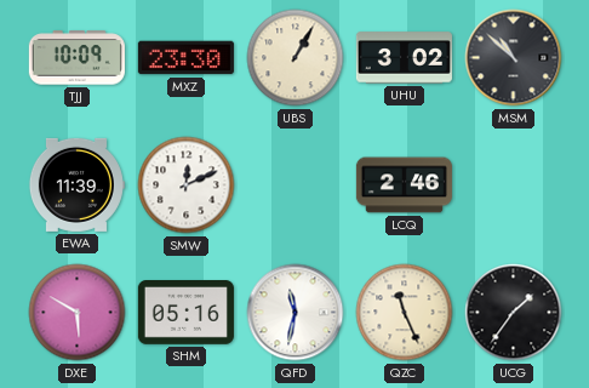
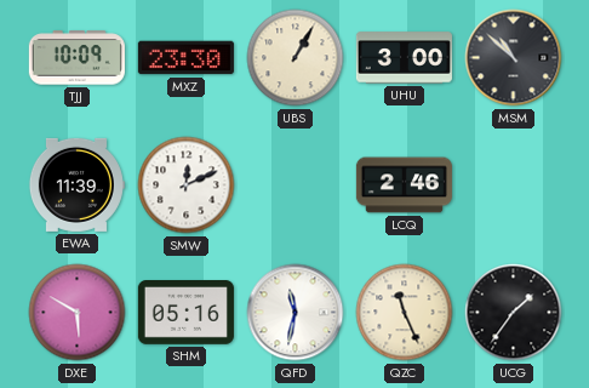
UHU: 3:02 -> 3:00 (404, 58)
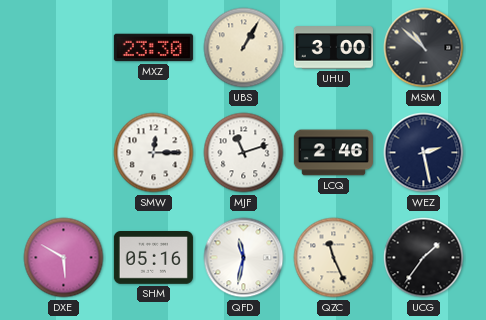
TJJ: 10:09 -> none (76, 58)
EWA: 11:39 -> none (76, 184)
SMW: 12:11 -> 12:15 (154, 153)
MJF: none -> 11:12 (244, 153)
WEZ: none -> 2:28 (424, 153)
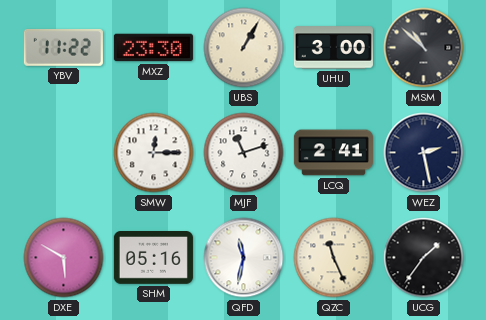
YBV: none -> 11:22 (63, 47)
LCQ: 2:46 -> 2:41 (333, 153)
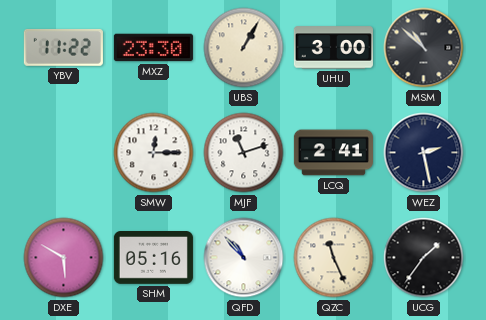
QFD: 11:32 -> 10:53 (244, 258)
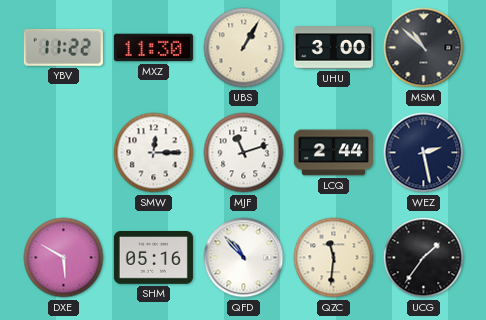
MXZ: 23:30 -> 11:30 (153, 48)
LCQ: 2:41 -> 2:44 (333, 153)
QZC: 11:26 -> 11:31 (334, 258)
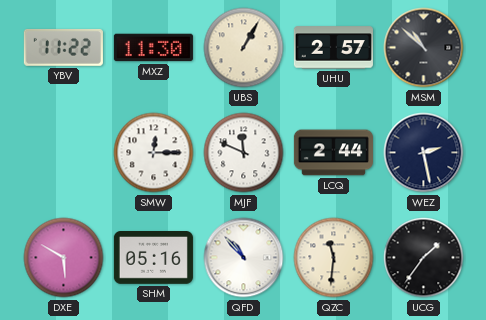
UHU: 3:00 -> 2:57 (333, 48)
MJF: 11:12 -> 11:49 (244, 153)
